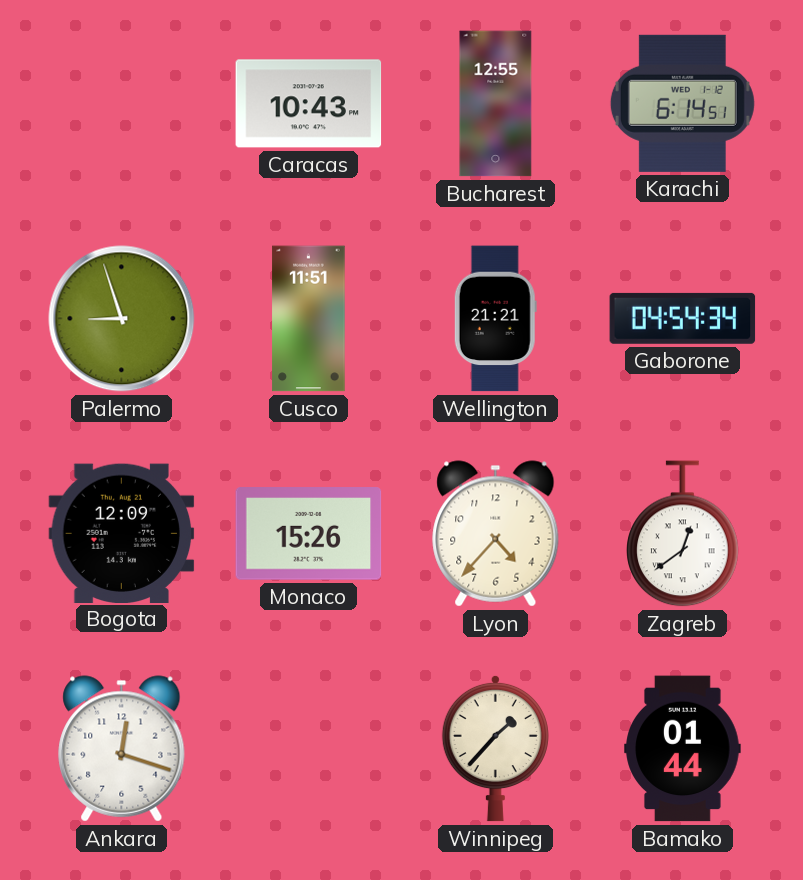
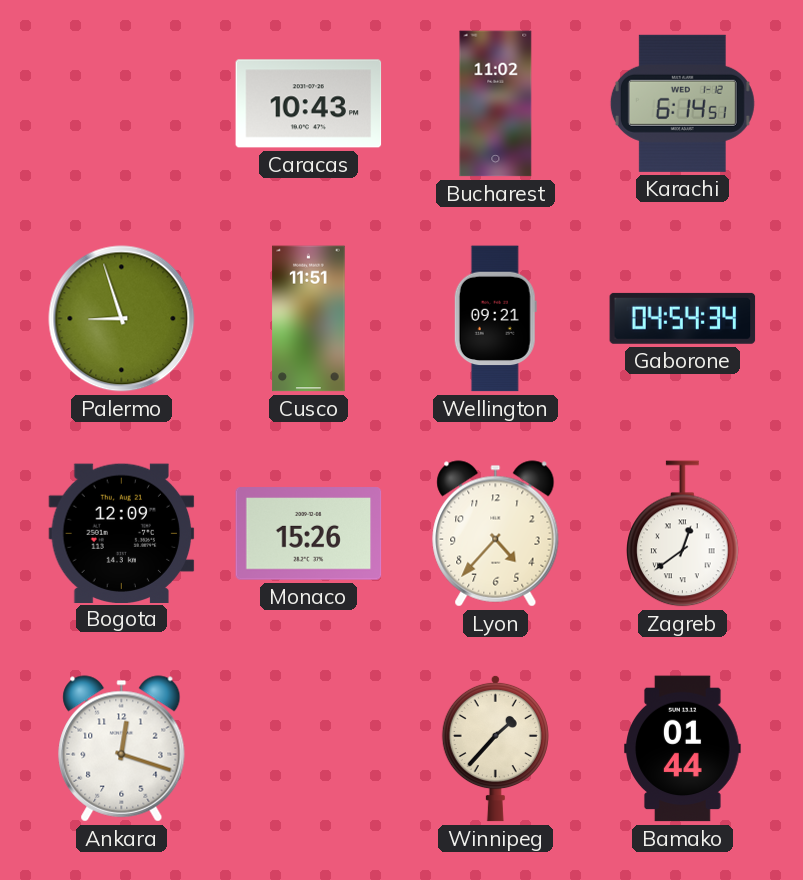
Bucharest: 12:55 -> 11:02 (496, 104)
Wellington: 21:21 -> 09:21 (495, 319)
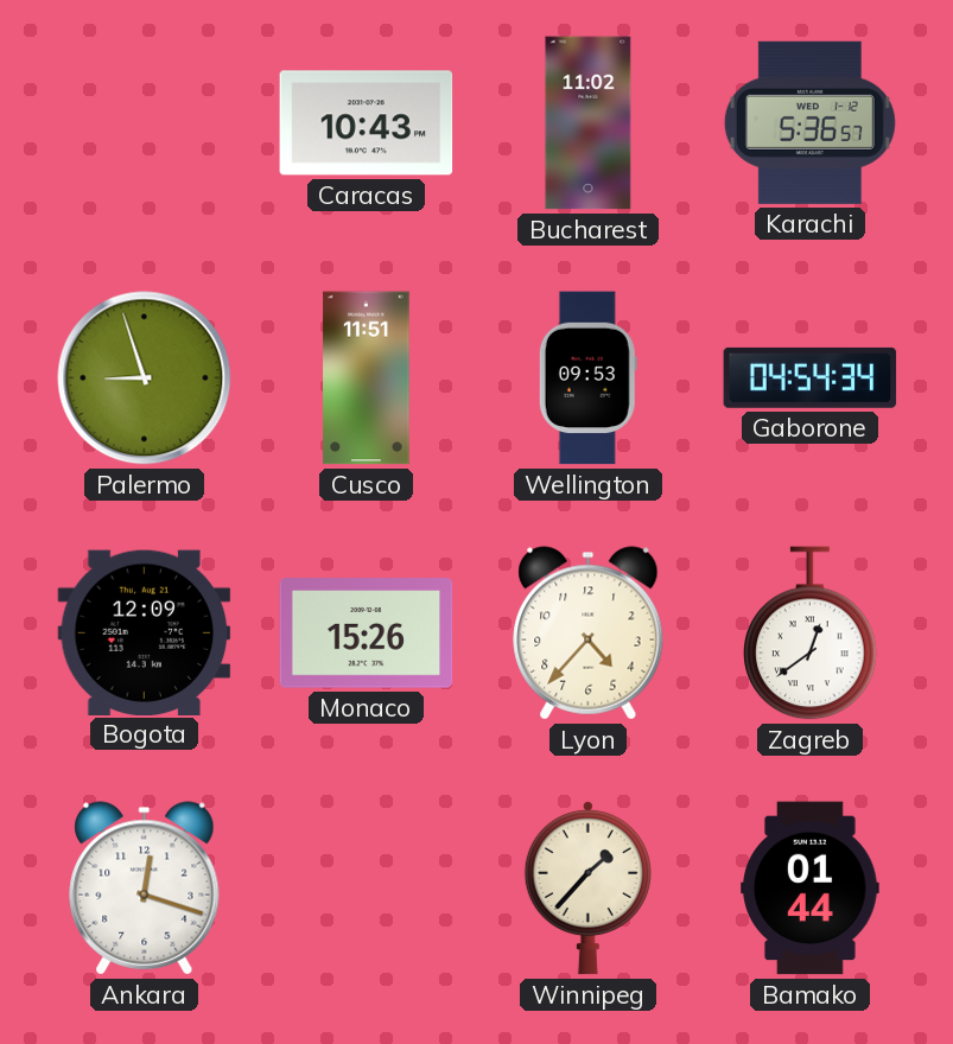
Karachi: 6:14 -> 5:36 (809, 122)
Wellington: 09:21 -> 09:53 (587, 378)
